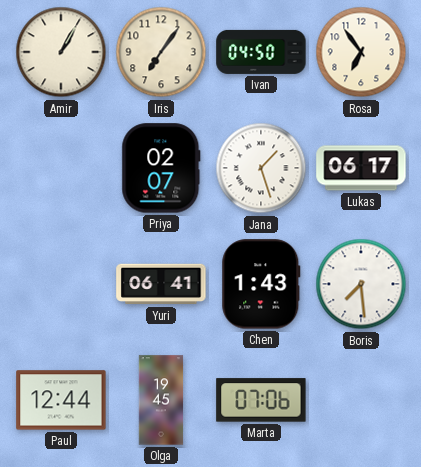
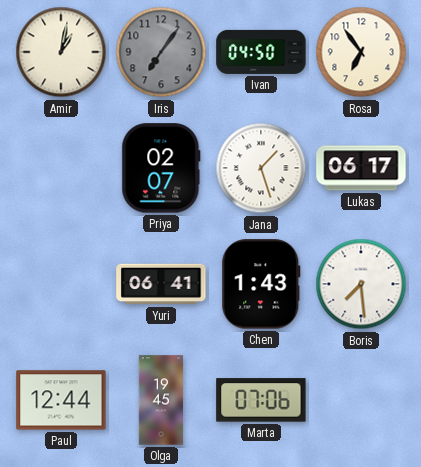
Amir: 1:05 -> 1:02 (61, 52)
Iris dial: cream -> grey (161, 52)
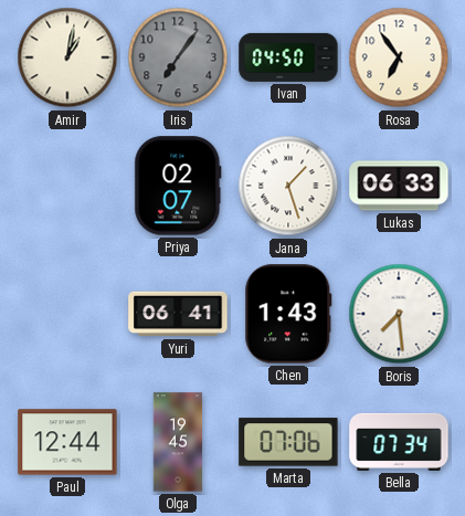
Lukas: 06:17 -> 06:33 (399, 186)
Bella: none -> 07:34 (399, 442)
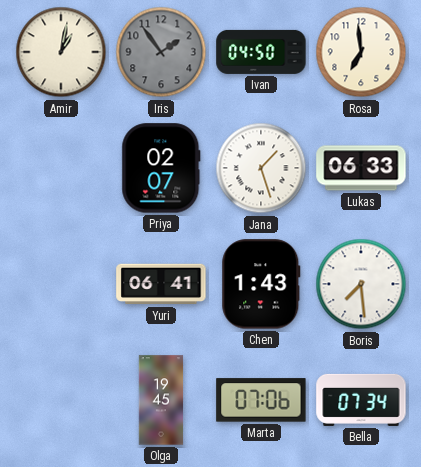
Iris: 7:06 -> 1:54 (161, 52)
Rosa: 6:54 -> 6:59 (361, 52)
Paul: 12:44 -> none (67, 442)
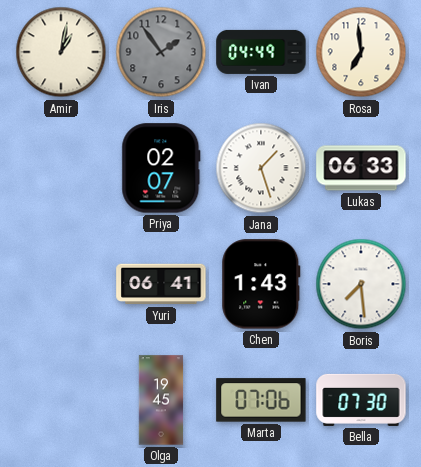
Ivan: 04:50 -> 04:49 (261, 52)
Bella: 07:34 -> 07:30 (361, 400)
